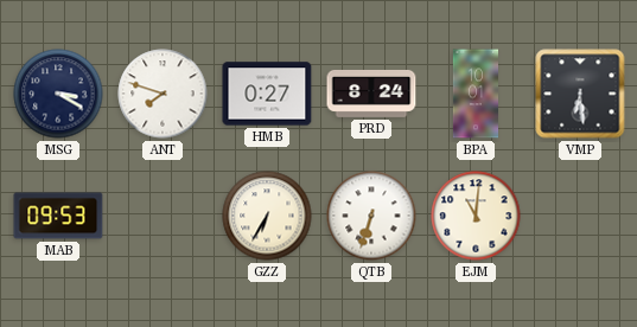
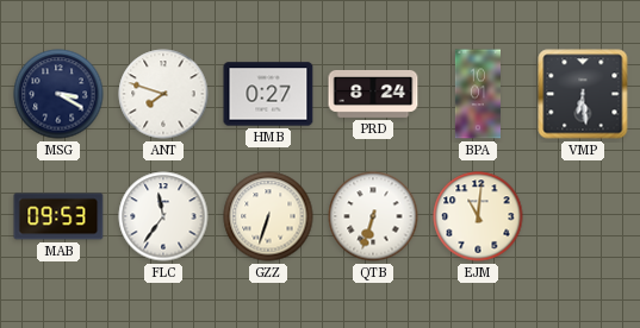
FLC: none -> 11:36 (163, 216)
GZZ: 6:35 -> 6:33 (268, 216)
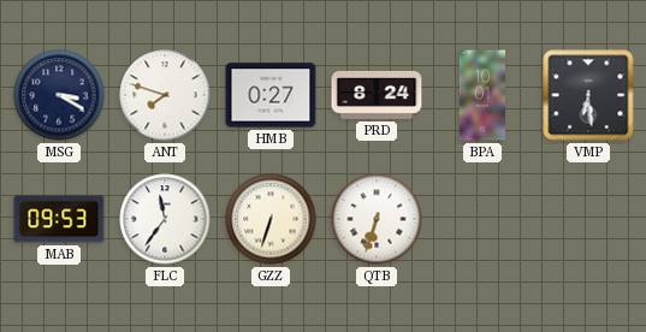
EJM: 11:01 -> none (478, 216)
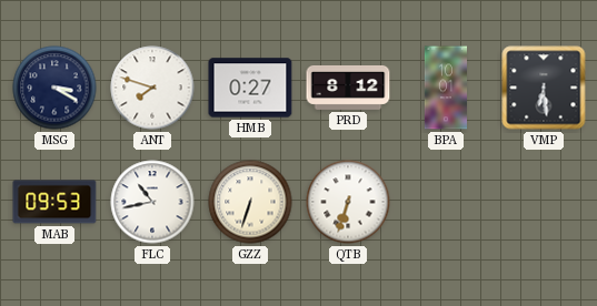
PRD: 8:24 -> 8:12 (348, 88)
FLC: 11:36 -> 10:43 (152, 202)
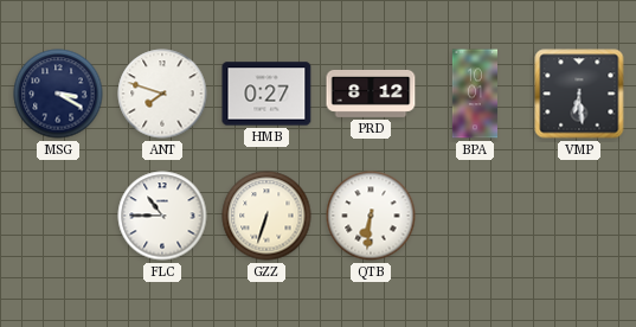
MAB: 09:53 -> none (54, 202)
FLC: 10:43 -> 10:45 (162, 216)
QTB: 6:33 -> 6:31 (371, 216)
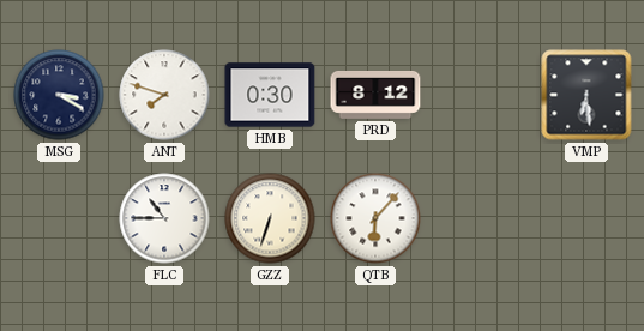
HMB: 0:27 -> 0:30 (270, 95)
BPA: 10:01 -> none (474, 94)
QTB: 6:31 -> 6:07 (375, 218)
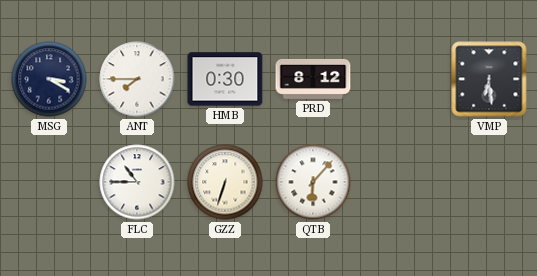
ANT: 7:48 -> 7:45 (137, 79)
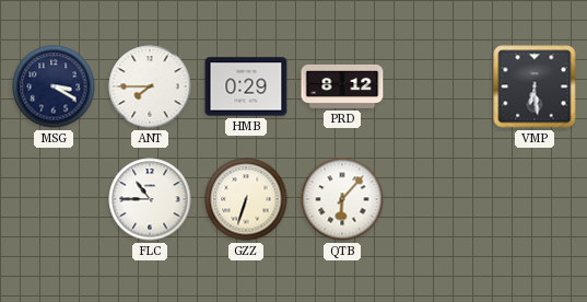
HMB: 0:30 -> 0:29 (246, 86)
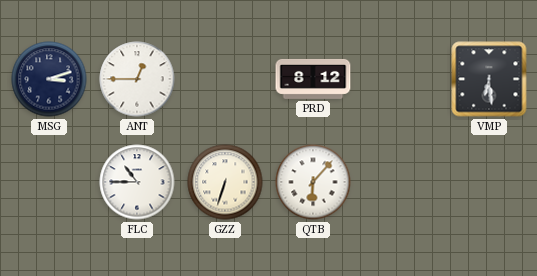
MSG: 3:20 -> 3:12 (49, 79)
ANT: 7:45 -> 12:45 (137, 79)
HMB: 0:29 -> none (246, 86)
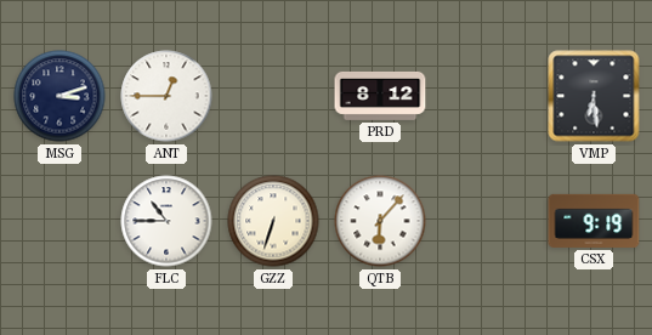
CSX: none -> 9:19 (594, 221)
